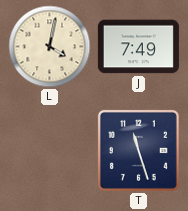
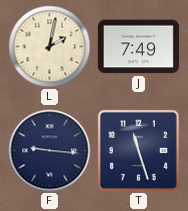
L: 4:02 -> 2:02 (50, 47)
F: none -> 9:16 (50, 151)
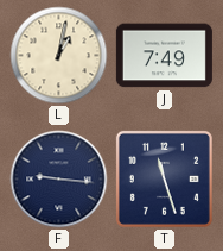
L: 2:02 -> 1:02 (59, 56)
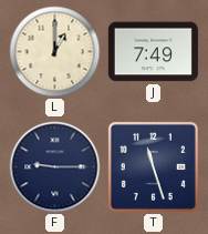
L: 1:02 -> 1:00 (55, 52)
F: 9:16 -> 9:15 (55, 167)
